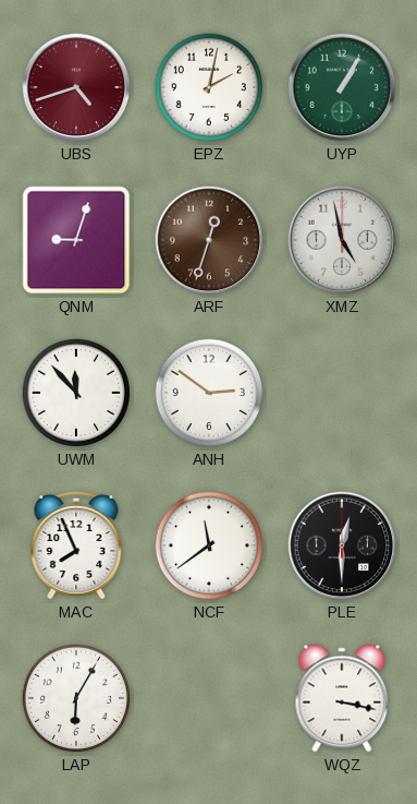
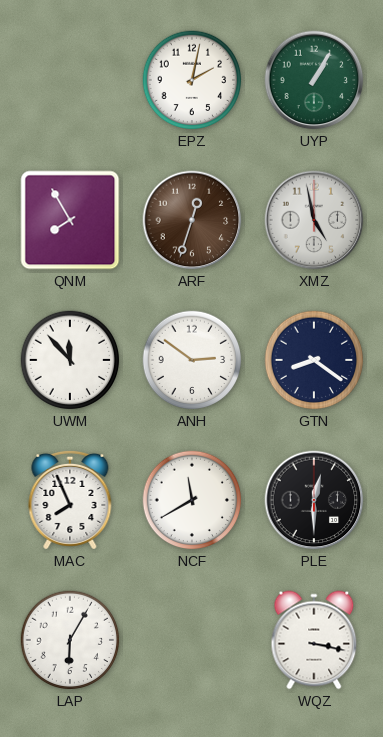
UBS: 4:42 -> none (76, 87)
QNM: 9:03 -> 7:55 (70, 220)
GTN: none -> 8:21 (314, 360)
NCF: 11:39 -> 11:40 (192, 500)
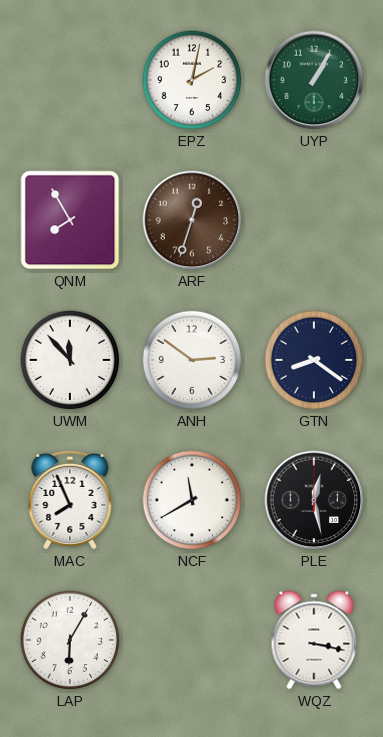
XMZ: 4:58 -> none (314, 220)
PLE: 12:30 -> 12:28 (314, 500)
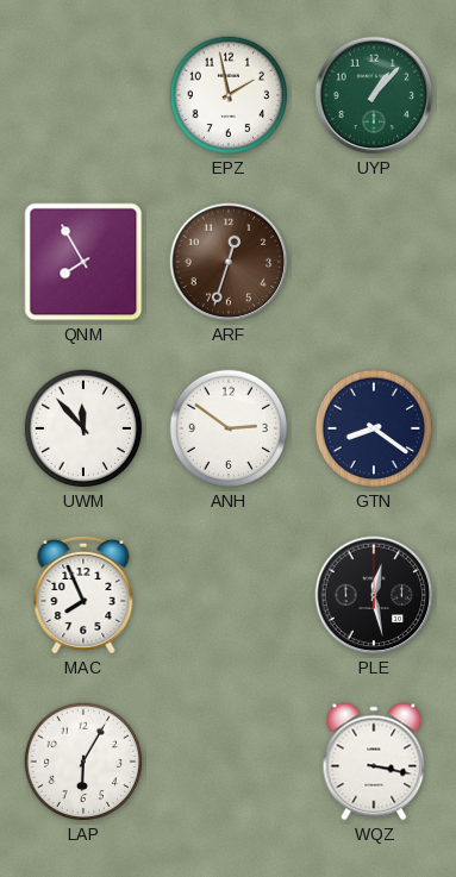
EPZ: 2:02 -> 1:58 (229, 95)
UYP: 1:05 -> 1:07 (374, 95)
NCF: 11:40 -> none (192, 500)
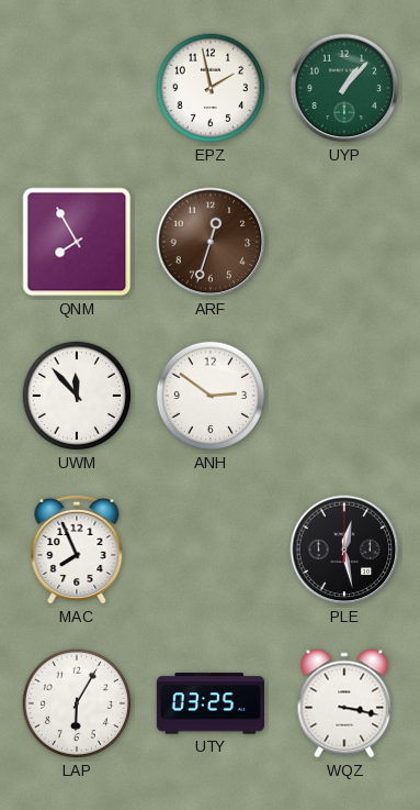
GTN: 8:21 -> none (374, 428)
UTY: none -> 03:25 (209, 703)
